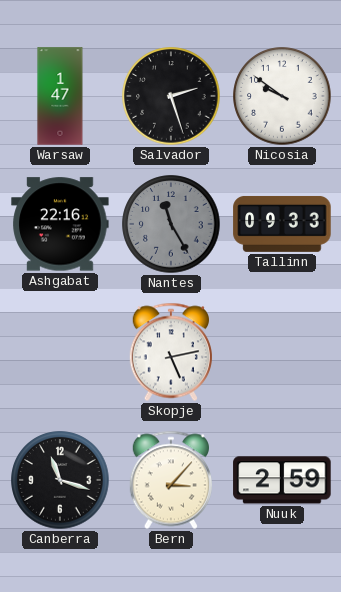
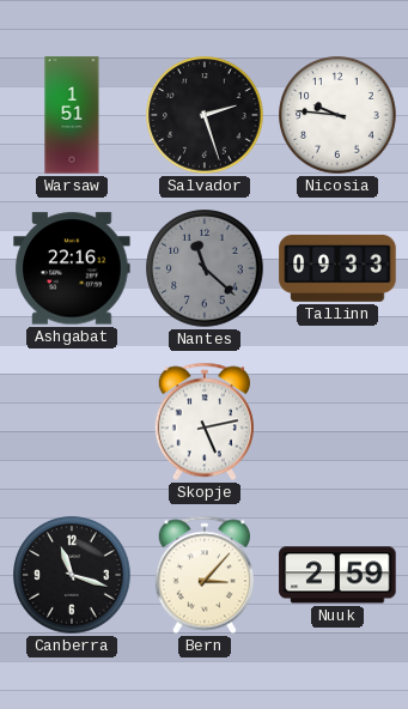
Warsaw: 1:47 -> 1:51 (72, 115)
Nicosia: 9:51 -> 9:46 (337, 115)
Nantes: 11:25 -> 11:22 (205, 268)
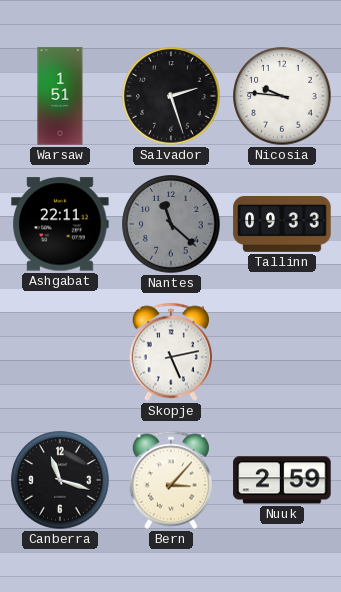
Ashgabat: 22:16 -> 22:11 (60, 224)
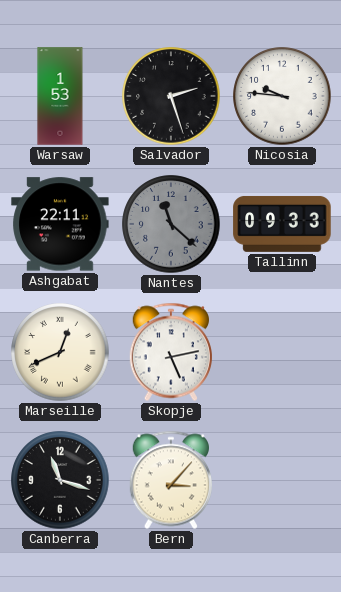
Warsaw: 1:51 -> 1:53 (60, 96)
Marseille: none -> 12:41 (60, 352)
Nuuk: 2:59 -> none (282, 480)
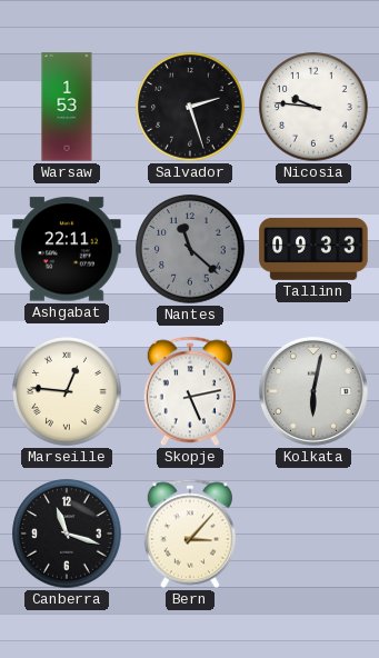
Marseille: 12:41 -> 12:46 (67, 391)
Kolkata: none -> 6:02 (313, 391)
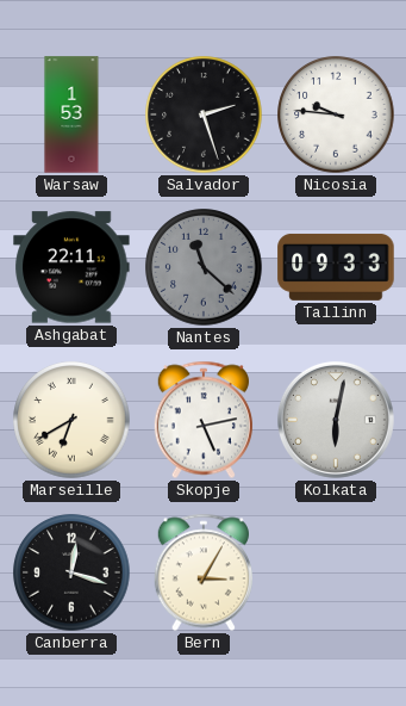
Marseille: 12:46 -> 6:40 (71, 420)
Canberra: 11:18 -> 12:18 (71, 572)
Bern: 3:07 -> 3:05 (204, 572)
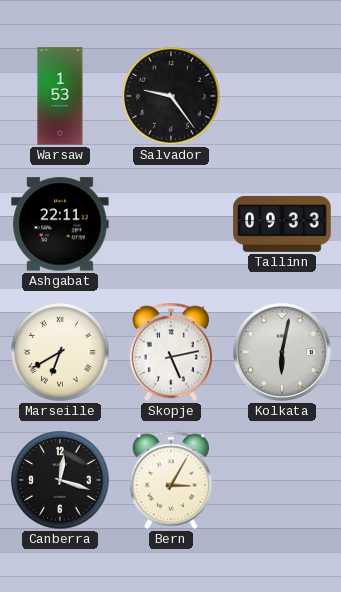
Salvador: 2:27 -> 9:24 (171, 96)
Nicosia: 9:46 -> none (336, 114)
Nantes: 11:22 -> none (204, 267)
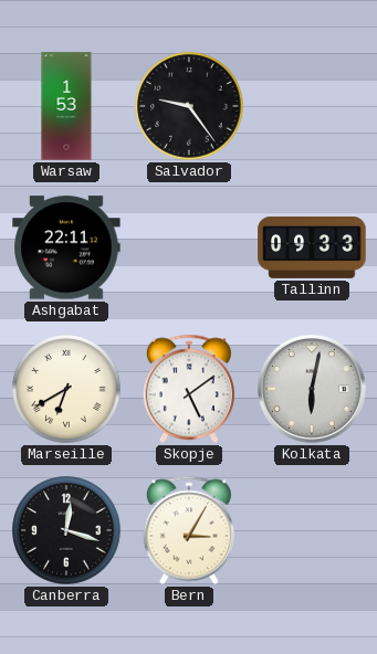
Skopje: 5:13 -> 5:09 (189, 389)
